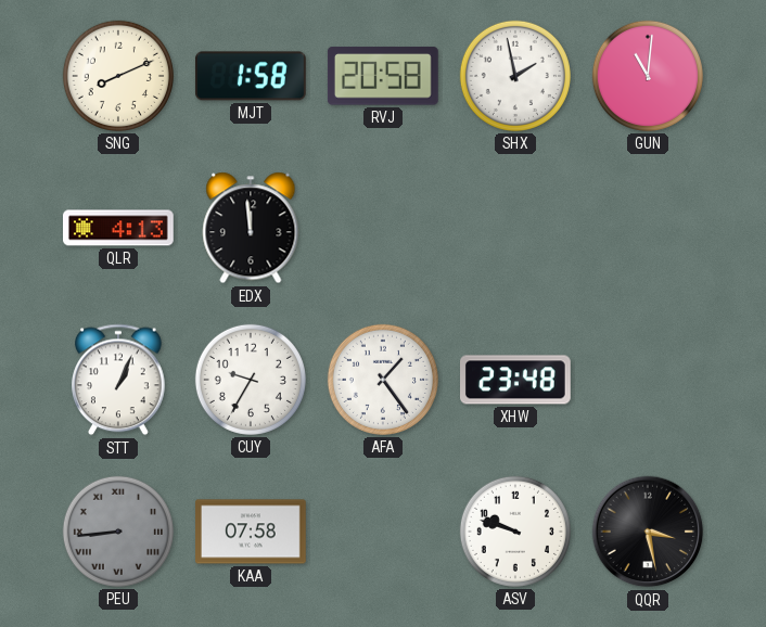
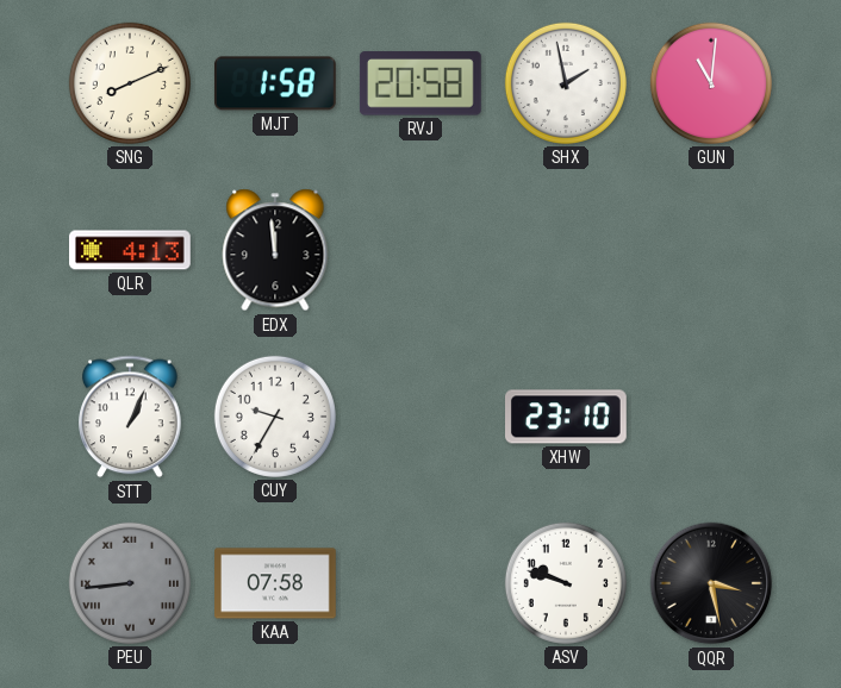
AFA: 1:24 -> none (383, 380)
XHW: 23:48 -> 23:10 (567, 417)
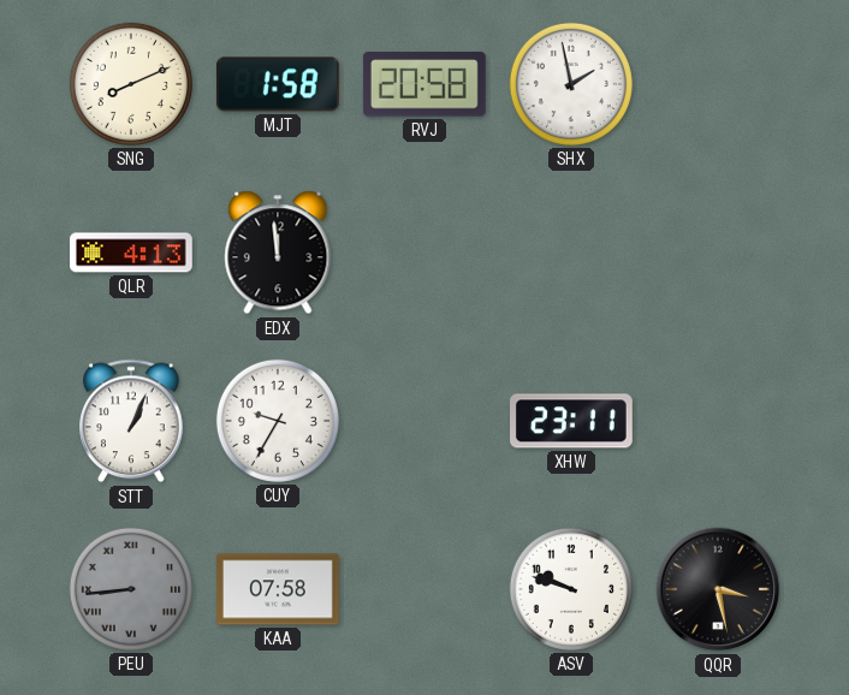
GUN: 11:01 -> none (711, 83)
XHW: 23:10 -> 23:11 (572, 421)
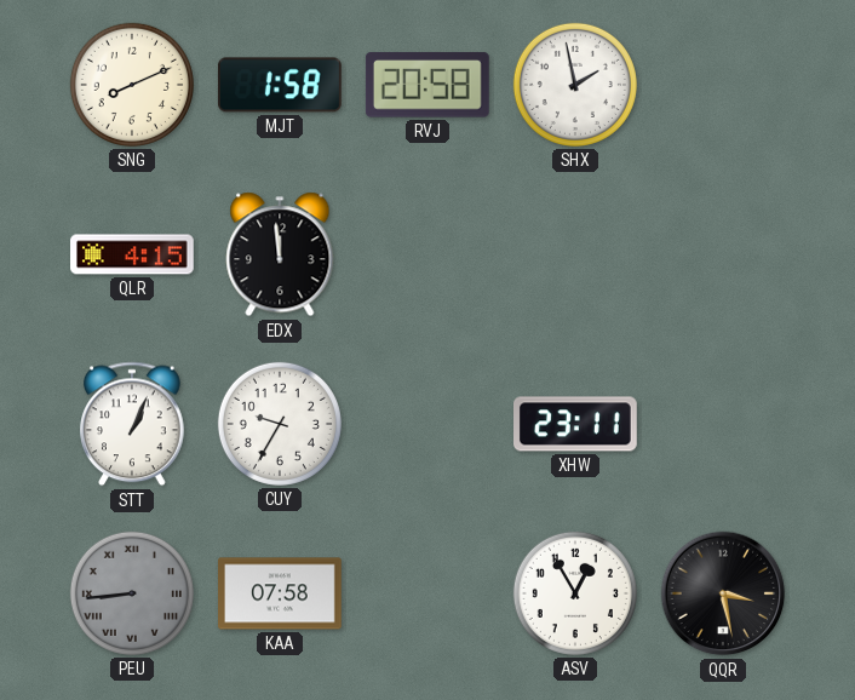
QLR: 4:13 -> 4:15 (133, 254)
ASV: 9:48 -> 12:55 (575, 593)
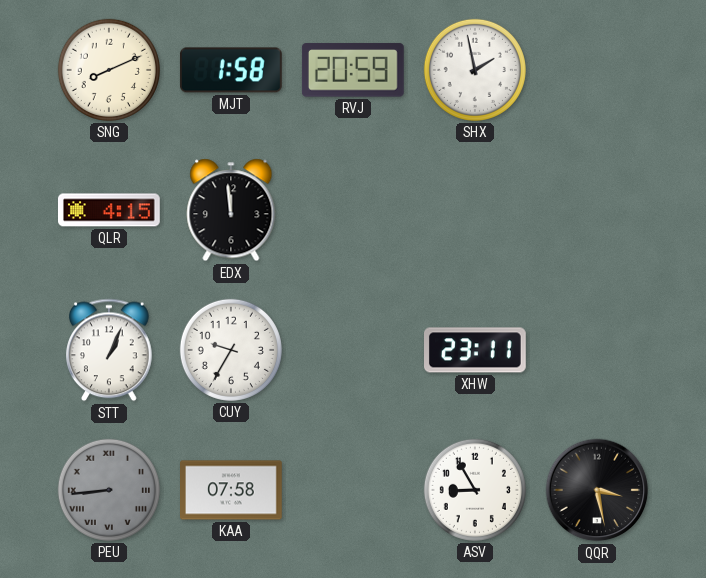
RVJ: 20:58 -> 20:59 (353, 70)
ASV: 12:55 -> 8:55 (475, 490)
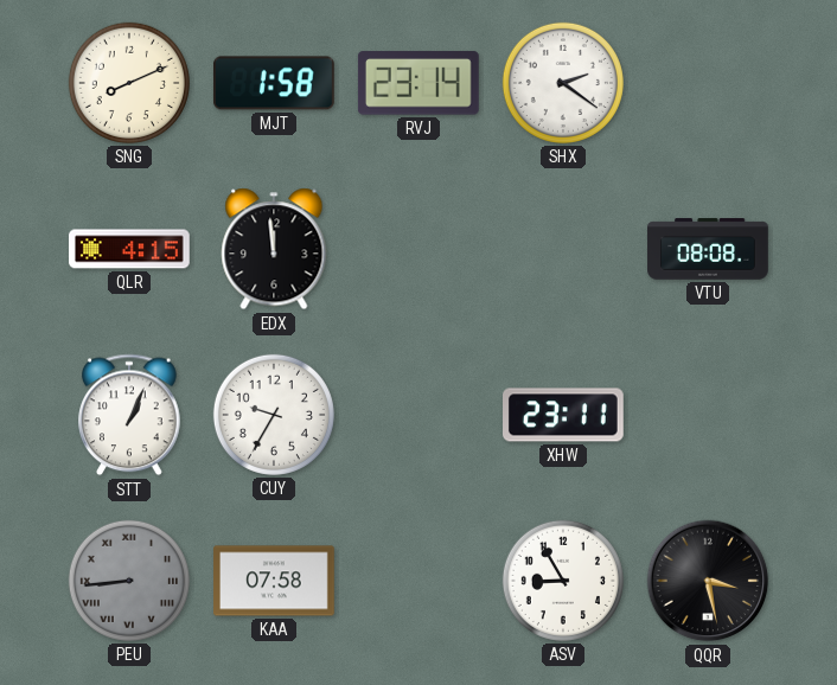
RVJ: 20:59 -> 23:14 (418, 83)
SHX: 1:58 -> 2:21 (563, 83)
VTU: none -> 08:08 (708, 249)
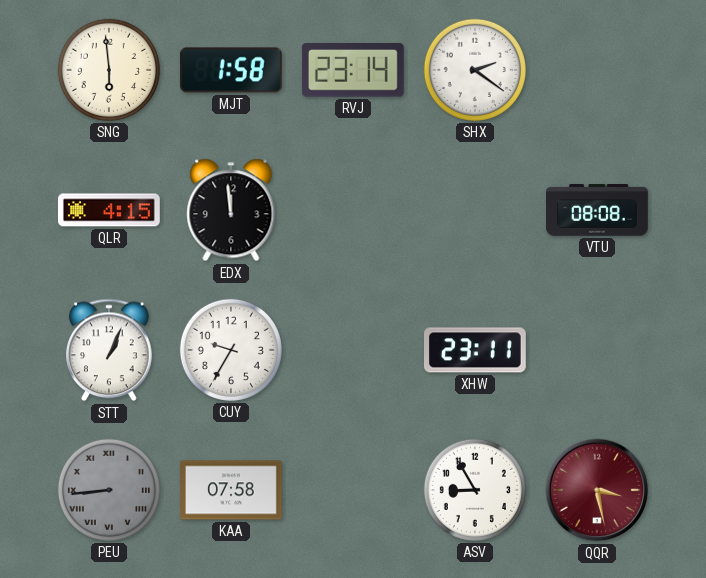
SNG: 8:11 -> 5:59 (109, 70)
QQR dial: black -> burgundy (597, 490)
